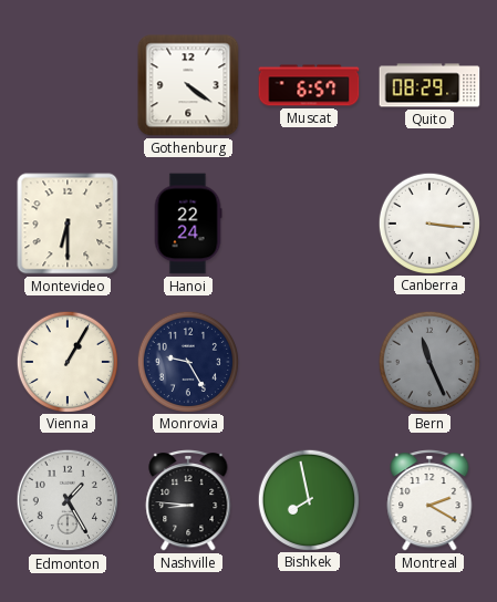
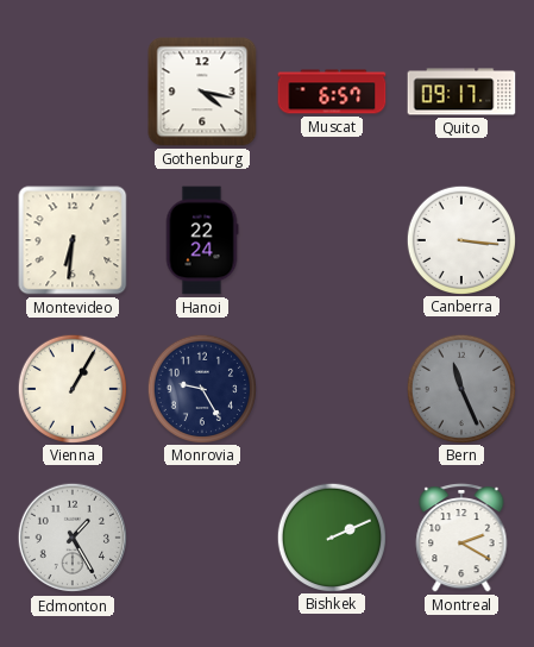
Gothenburg: 4:21 -> 4:17 (202, 92)
Quito: 08:29 -> 09:17 (461, 92)
Montevideo: 6:30 -> 6:31 (73, 240)
Nashville: 8:46 -> none (188, 501)
Bishkek: 7:58 -> 2:11 (331, 536)
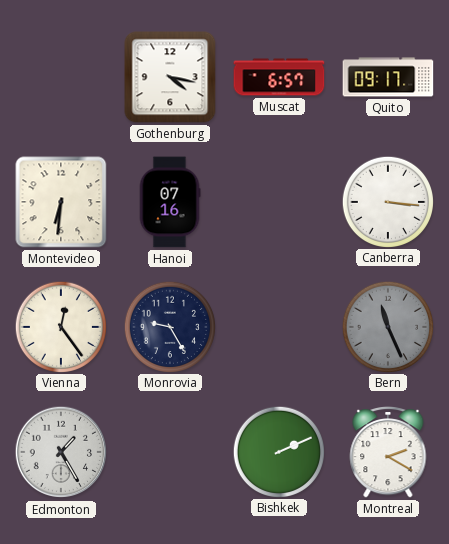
Hanoi: 22:24 -> 07:16 (170, 202)
Vienna: 1:05 -> 12:24 (60, 326)
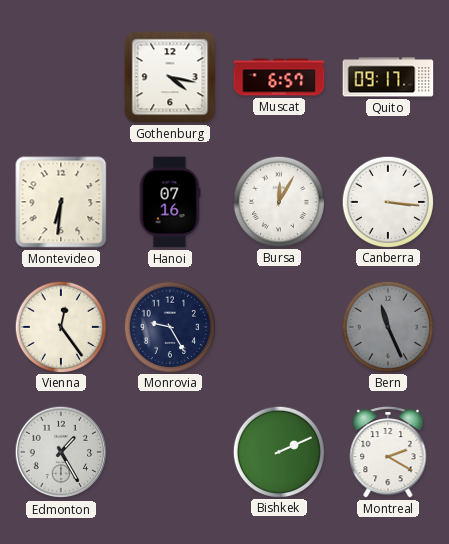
Bursa: none -> 12:05 (278, 201)
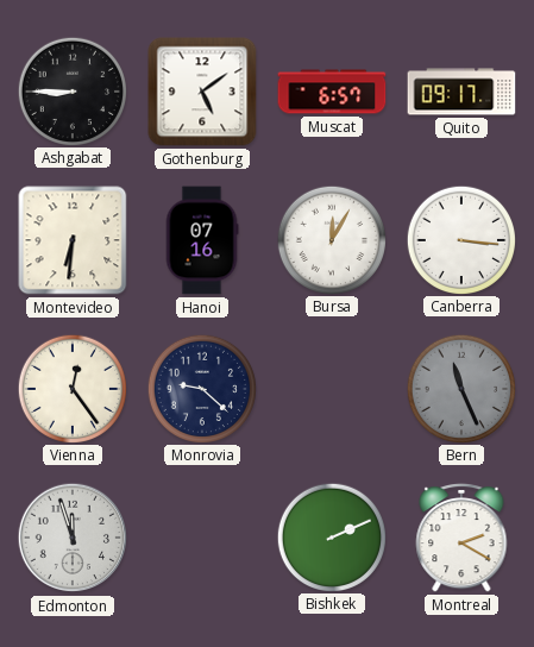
Ashgabat: none -> 8:45 (71, 90)
Gothenburg: 4:17 -> 5:09 (202, 92)
Monrovia: 9:25 -> 9:22 (201, 388)
Edmonton: 1:25 -> 11:57 (73, 538)
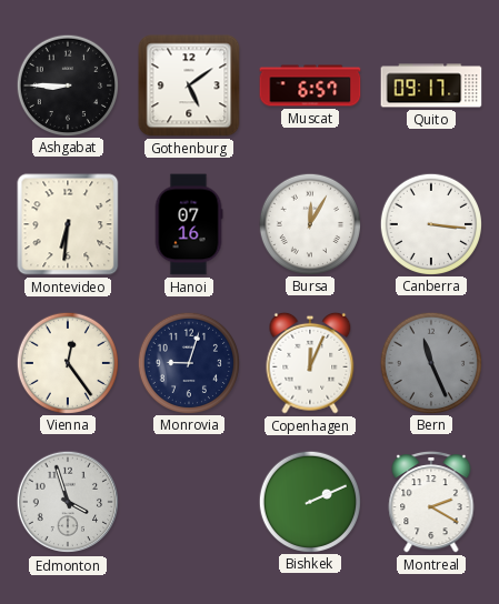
Monrovia: 9:22 -> 9:03 (188, 362)
Copenhagen: none -> 12:04 (310, 363)
Edmonton: 11:57 -> 3:57 (68, 502)
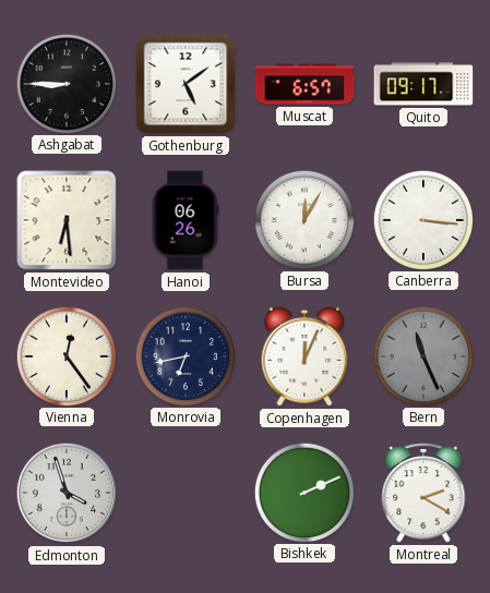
Montevideo: 6:31 -> 6:29 (67, 220)
Hanoi: 07:16 -> 06:26 (186, 220)
Monrovia: 9:03 -> 6:43 (184, 355)
